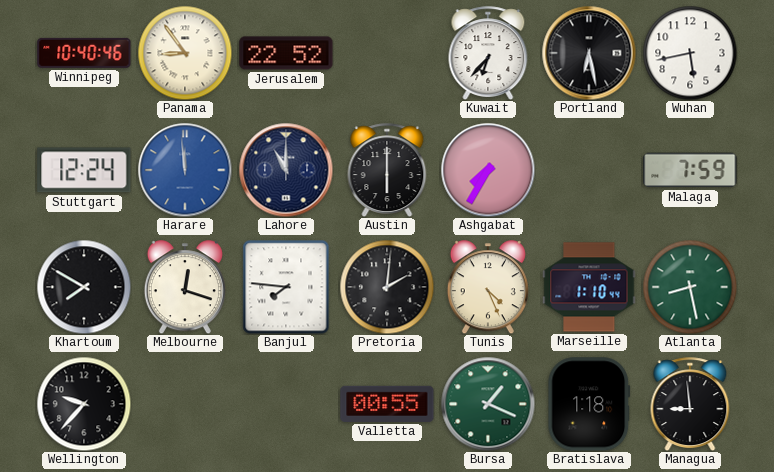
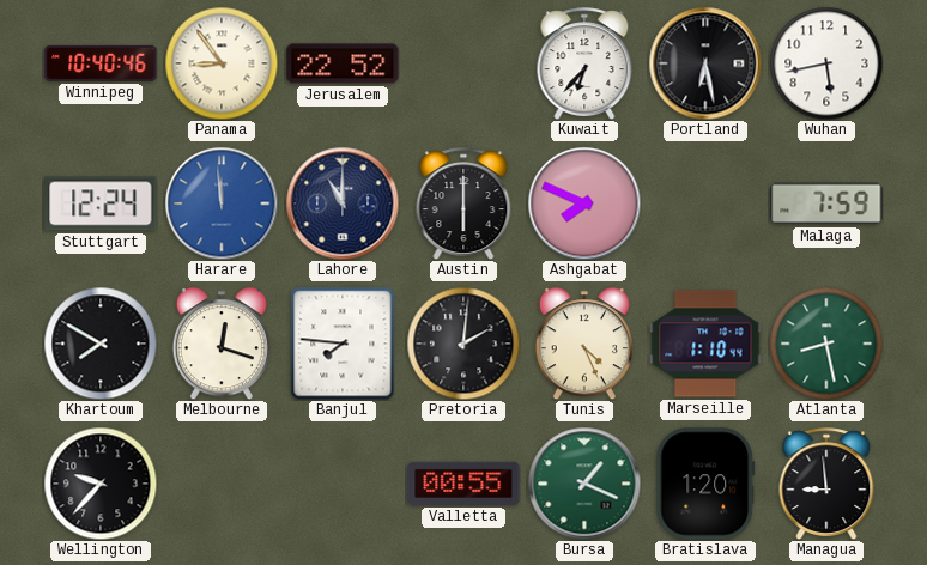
Ashgabat: 7:35 -> 7:49 (584, 203)
Bratislava: 1:18 -> 1:20 (705, 484)
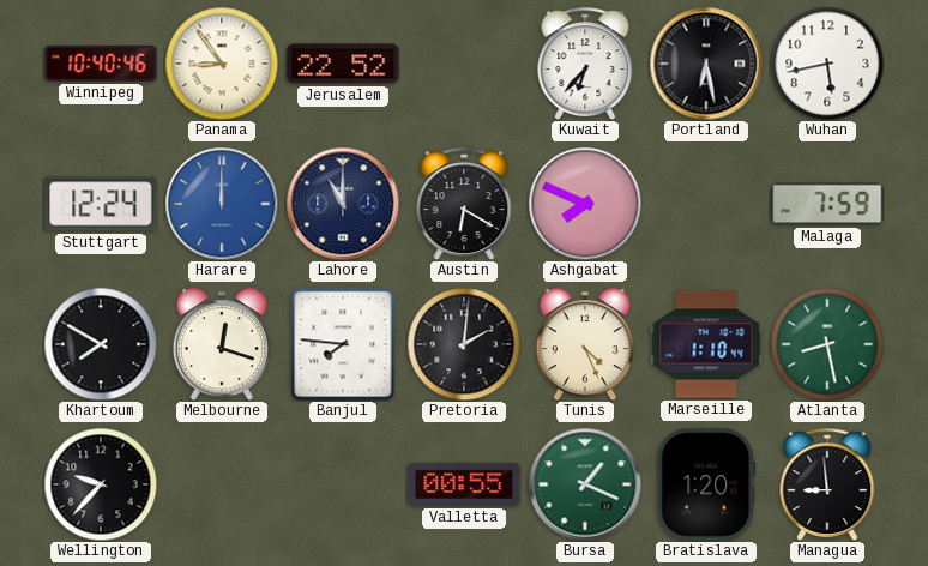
Harare: 11:59 -> 12:00 (222, 204)
Austin: 6:00 -> 6:20 (464, 204)
